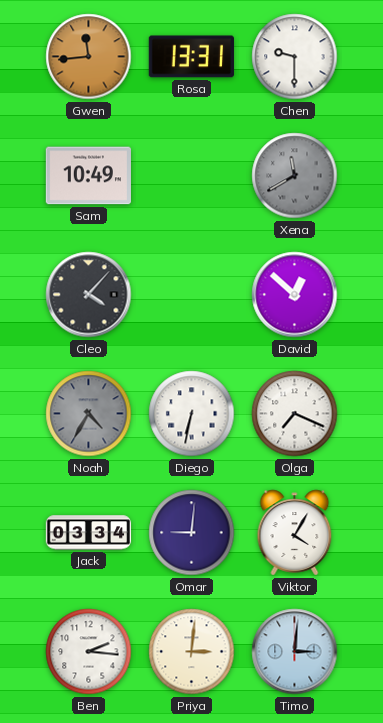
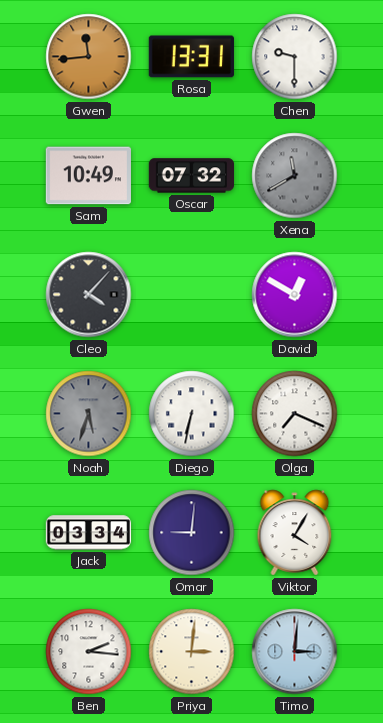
Oscar: none -> 07:32 (191, 176)
David: 12:52 -> 12:50 (295, 295)
Noah: 4:35 -> 5:33 (89, 414)
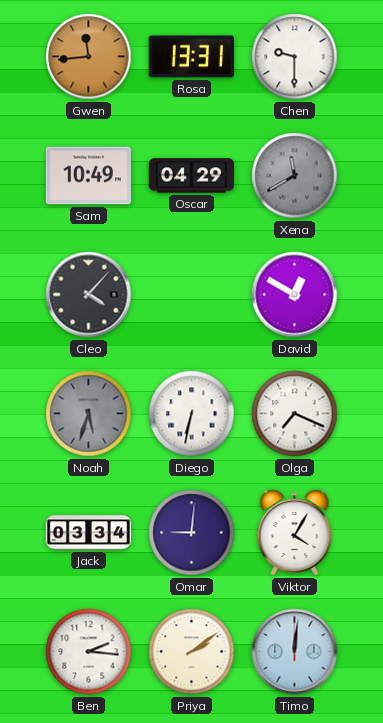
Oscar: 07:32 -> 04:29 (191, 176)
Priya: 3:01 -> 2:09 (192, 652)
Timo: 3:01 -> 12:01 (295, 652)
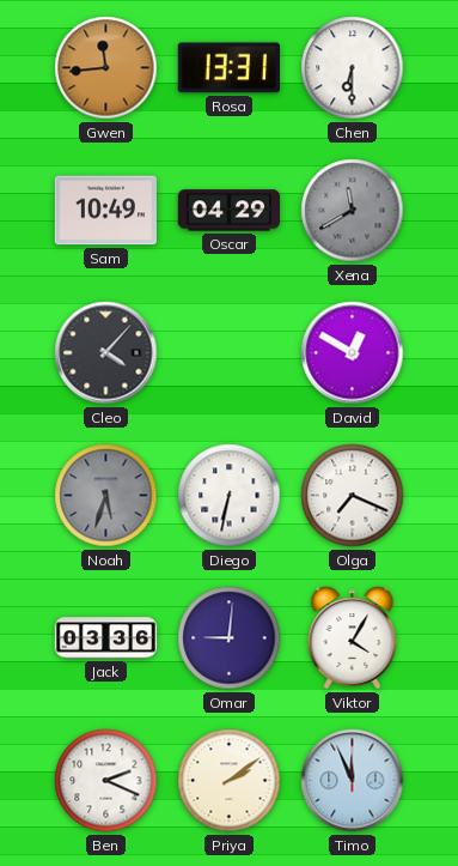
Chen: 9:30 -> 6:30 (353, 68)
Jack: 03:34 -> 03:36 (106, 638)
Ben: 2:16 -> 2:19 (106, 781)
Timo: 12:01 -> 11:56 (353, 781)
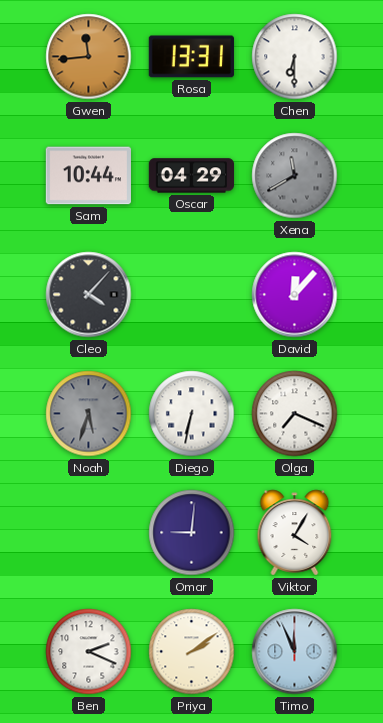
Sam: 10:49 -> 10:44 (88, 176)
David: 12:50 -> 12:07 (295, 295)
Jack: 03:36 -> none (106, 638)
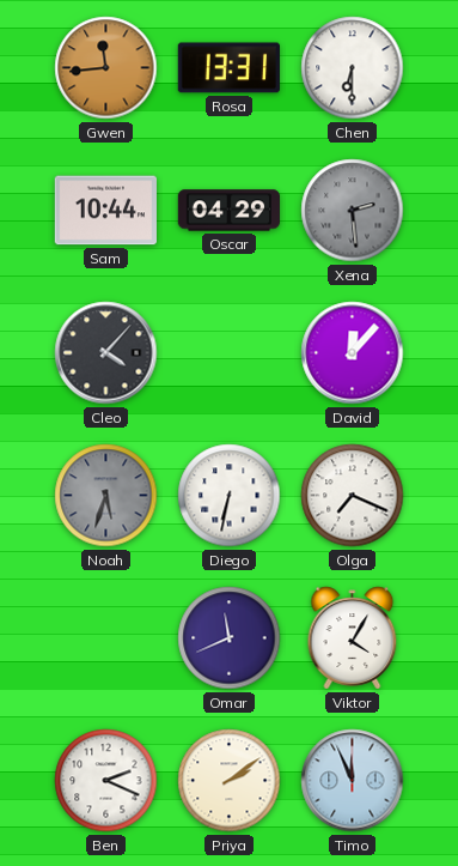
Xena: 11:40 -> 2:29 (353, 211)
Omar: 9:01 -> 11:41 (230, 638)
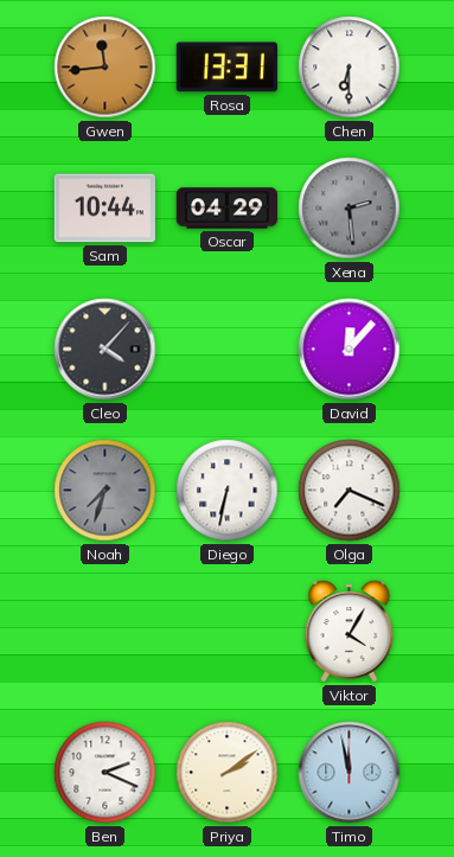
Noah: 5:33 -> 7:33 (105, 491)
Omar: 11:41 -> none (230, 638)
Timo: 11:56 -> 11:58 (350, 773)
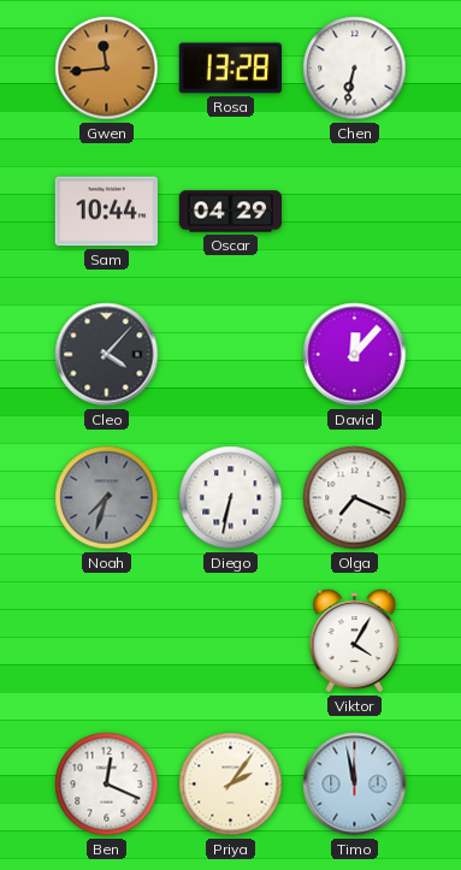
Rosa: 13:31 -> 13:28 (230, 69)
Chen: 6:30 -> 6:32 (355, 69)
Xena: 2:29 -> none (350, 209)
Ben: 2:19 -> 12:19 (107, 785)
Priya: 2:09 -> 2:06 (231, 785)
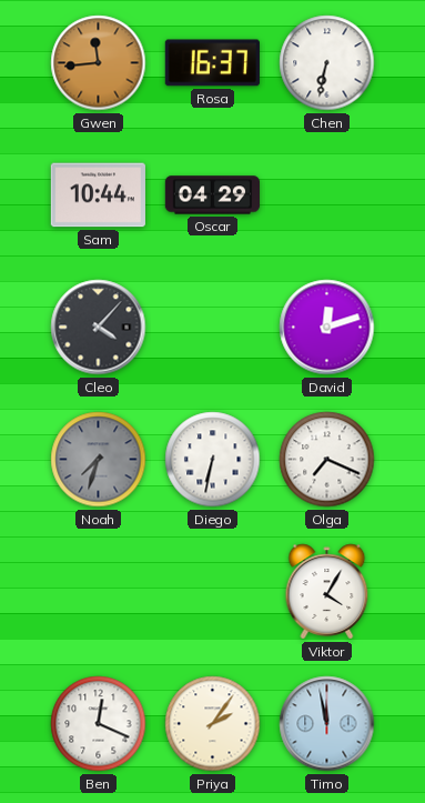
Rosa: 13:28 -> 16:37 (212, 63)
David: 12:07 -> 12:12 (327, 328)
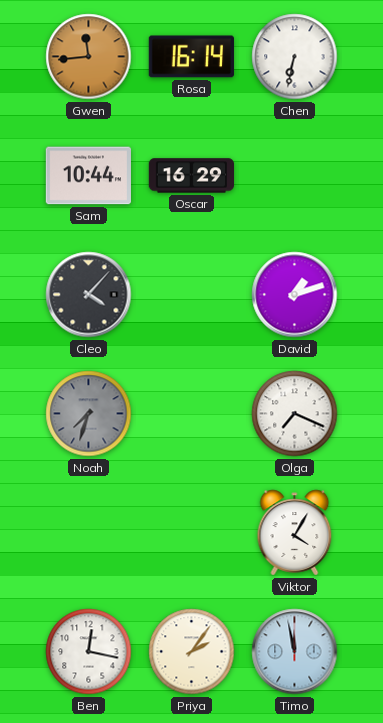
Rosa: 16:37 -> 16:14 (191, 57)
Oscar: 04:29 -> 16:29 (191, 176)
David: 12:12 -> 1:12 (295, 295)
Diego: 6:32 -> none (213, 460)
Ben: 12:19 -> 12:17 (89, 652)
